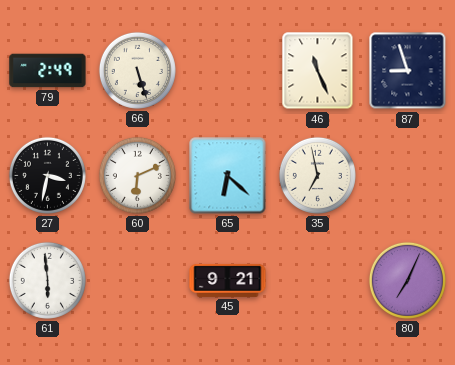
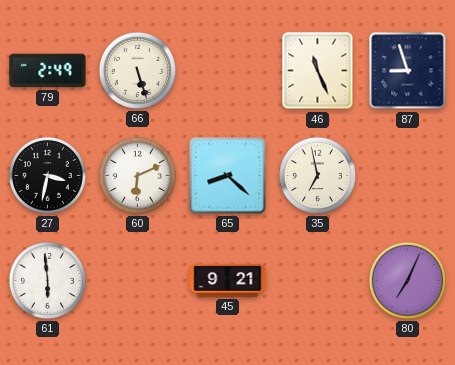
65: 6:22 -> 8:22 (228, 176)
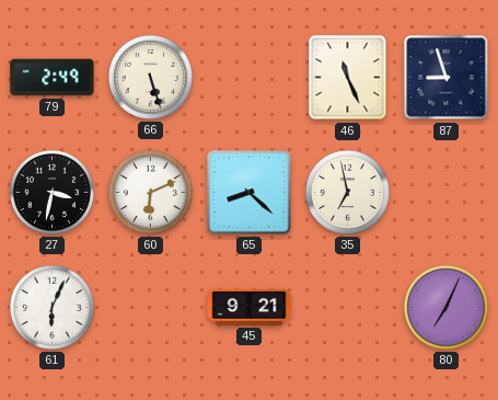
61: 5:59 -> 6:04 (51, 307)
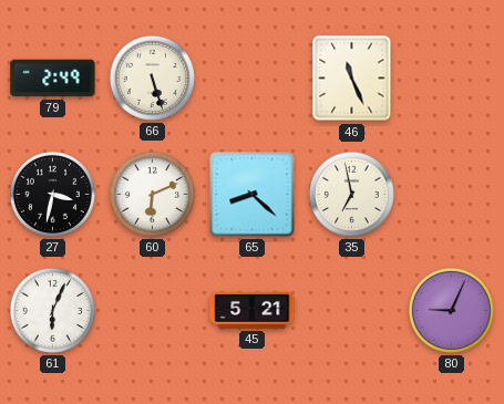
87: 8:57 -> none (447, 78)
45: 9:21 -> 5:21 (253, 310)
80: 7:04 -> 9:04 (451, 310)
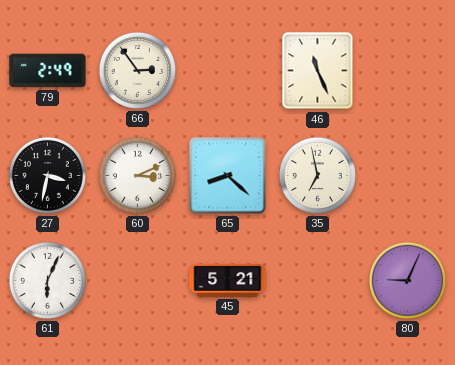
66: 5:27 -> 2:54 (137, 70)
60: 6:11 -> 3:11 (137, 175)
